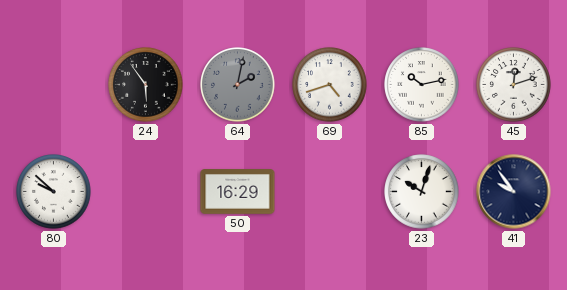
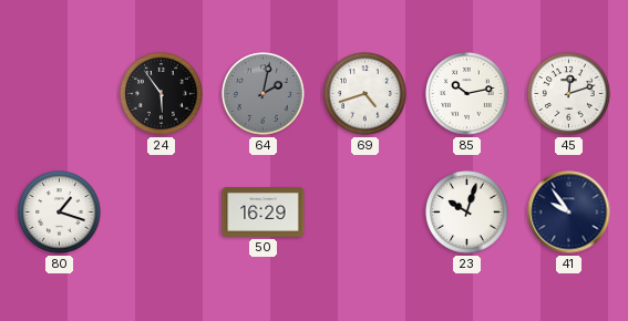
80: 9:52 -> 1:18 (60, 213)
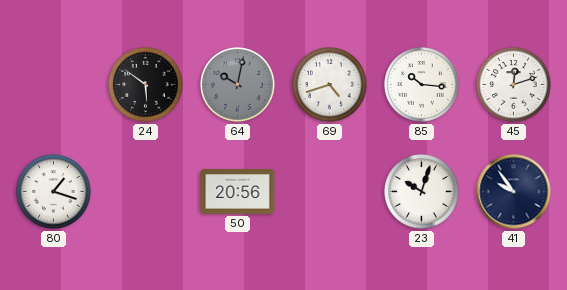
24: 5:54 -> 5:51 (146, 85)
64: 2:02 -> 10:02 (238, 85)
85: 10:13 -> 10:16 (422, 85)
50: 16:29 -> 20:56 (238, 192)
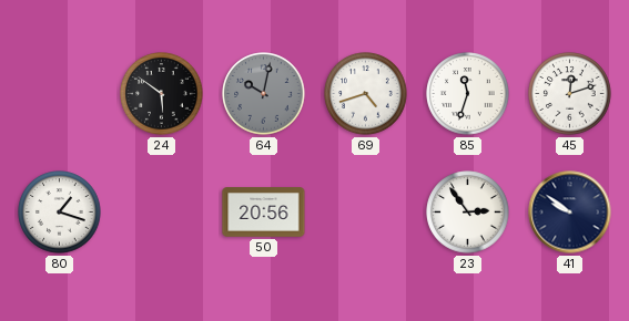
85: 10:16 -> 11:33 (468, 94)
23: 10:03 -> 2:54 (468, 213)
41: 9:54 -> 9:51 (570, 213)
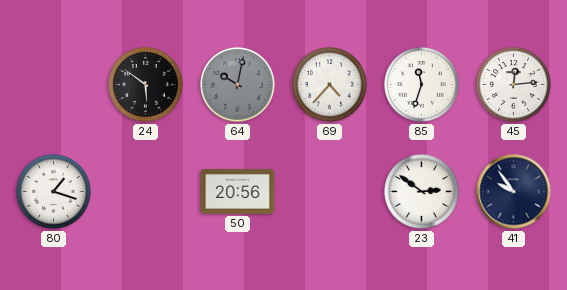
69: 4:42 -> 4:37 (330, 85)
45: 12:12 -> 12:14 (514, 85)
23: 2:54 -> 2:51 (422, 192)
41: 9:51 -> 9:54 (514, 192)
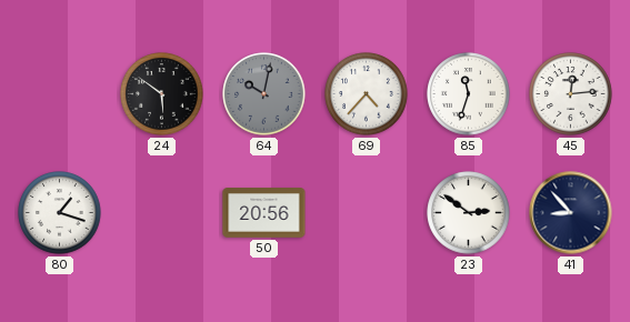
41: 9:54 -> 8:53 (571, 213)
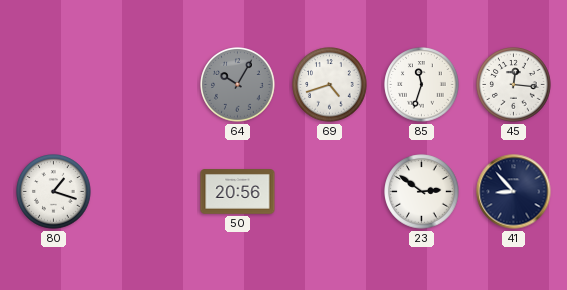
24: 5:51 -> none (162, 94)
64: 10:02 -> 10:05 (238, 85)
69: 4:37 -> 4:42 (330, 85)
45: 12:14 -> 12:16 (514, 85)
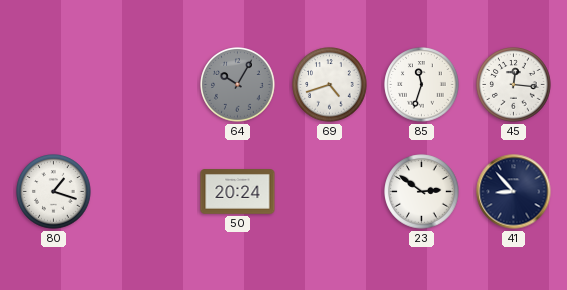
50: 20:56 -> 20:24 (238, 192)
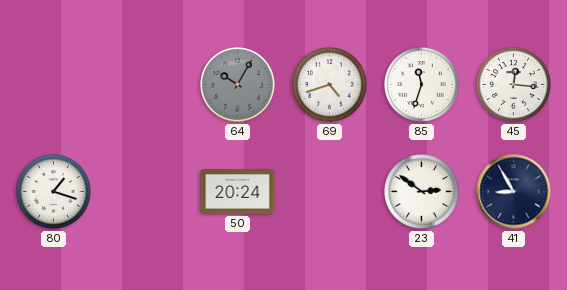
41: 8:53 -> 8:55 (514, 192)
